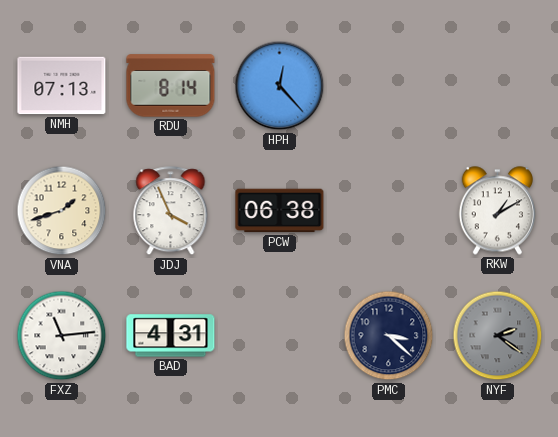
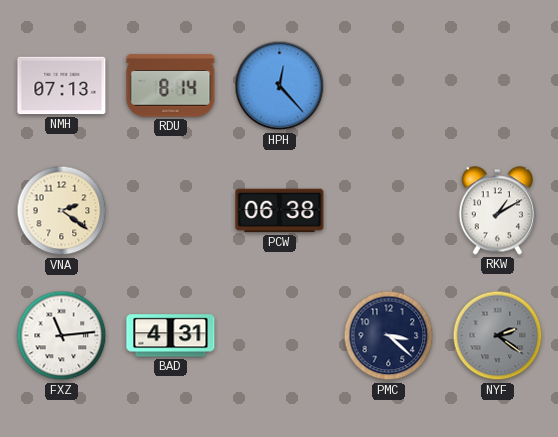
VNA: 1:42 -> 2:21 (62, 211)
JDJ: 3:56 -> none (171, 211)
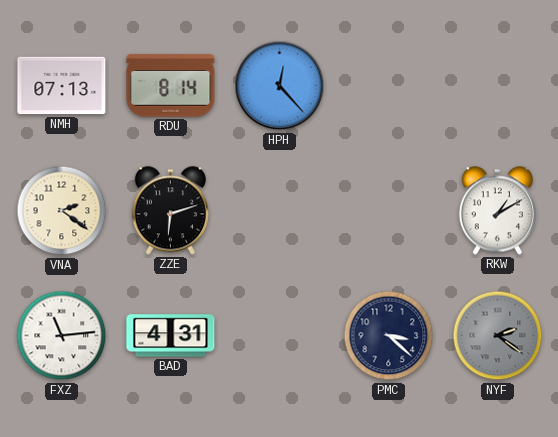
ZZE: none -> 6:12 (170, 211)
PCW: 06:38 -> none (280, 211)
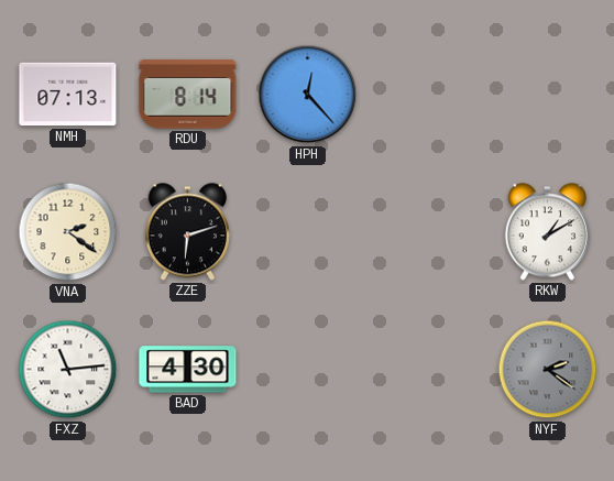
BAD: 4:31 -> 4:30 (188, 370)
PMC: 3:22 -> none (389, 336)
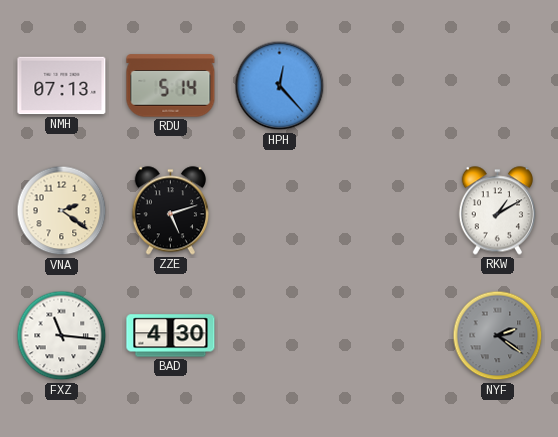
RDU: 8:14 -> 5:14 (171, 86)
ZZE: 6:12 -> 5:12 (170, 211)
FXZ: 11:14 -> 11:16 (62, 336)
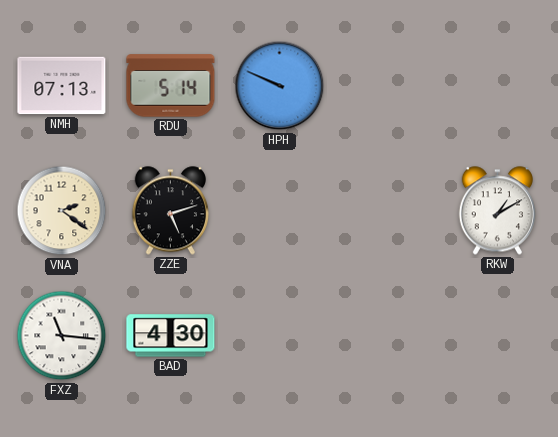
HPH: 12:23 -> 9:49 (280, 86)
NYF: 2:21 -> none (498, 336)
